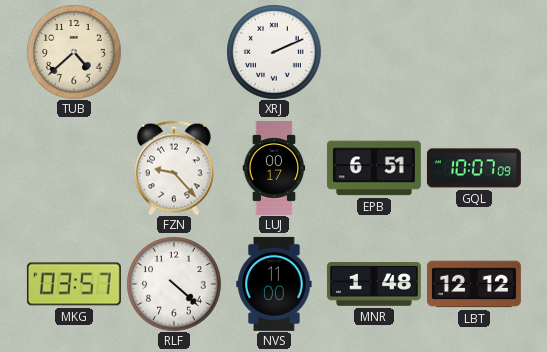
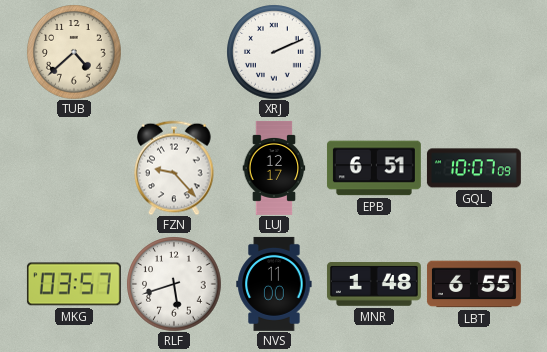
LUJ: 00:17 -> 12:17 (274, 168)
RLF: 4:22 -> 5:42 (174, 284)
LBT: 12:12 -> 6:55 (474, 284)
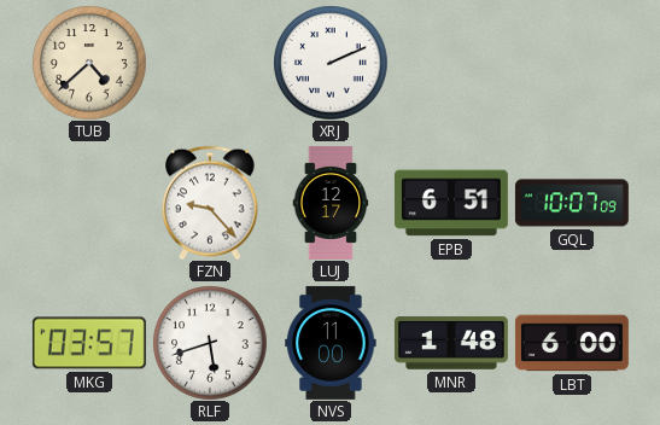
LBT: 6:55 -> 6:00 (572, 343)
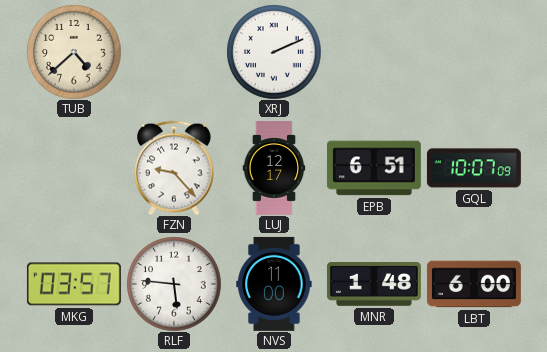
RLF: 5:42 -> 5:46 (174, 284)
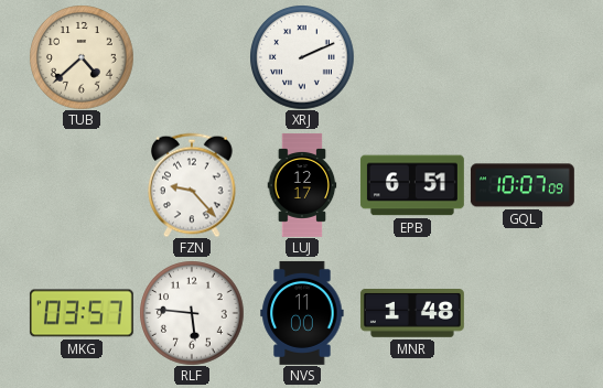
LBT: 6:00 -> none (474, 284)
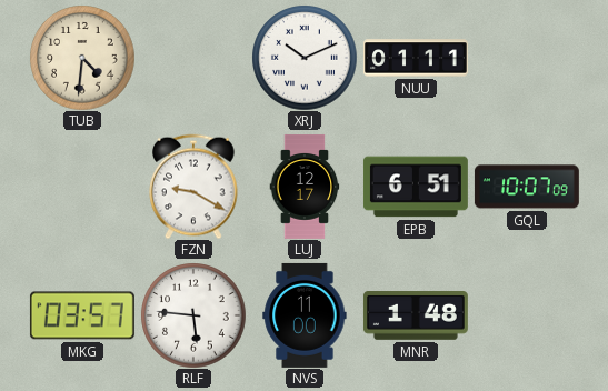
TUB: 4:38 -> 4:31 (82, 58)
XRJ: 2:11 -> 10:11 (305, 58)
NUU: none -> 01:11 (416, 58)
FZN: 9:23 -> 9:20 (193, 187)
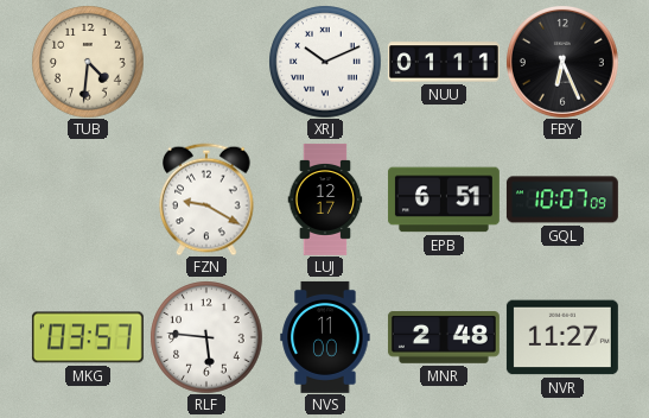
FBY: none -> 6:26 (562, 62)
MNR: 1:48 -> 2:48 (444, 338)
NVR: none -> 11:27 (562, 337)
